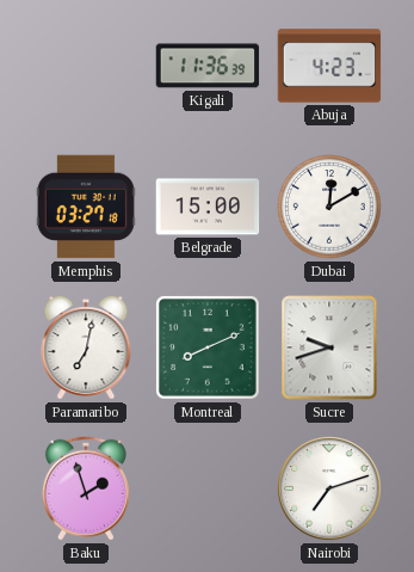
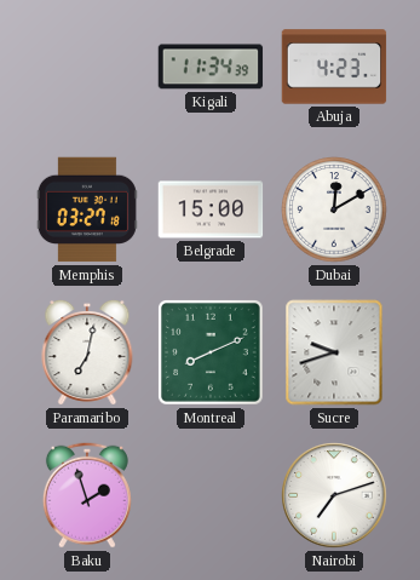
Kigali: 11:36 -> 11:34 (211, 67)
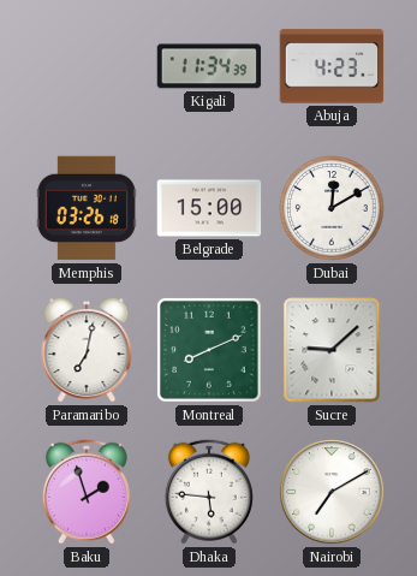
Memphis: 03:27 -> 03:26 (87, 208)
Sucre: 9:42 -> 9:08 (332, 350)
Dhaka: none -> 5:46 (209, 492)
Nairobi: 7:12 -> 7:10 (332, 492)
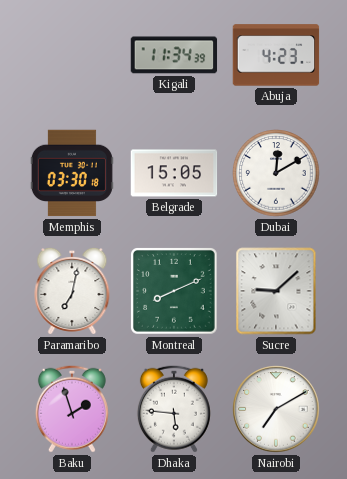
Memphis: 03:26 -> 03:30 (72, 173)
Belgrade: 15:00 -> 15:05 (174, 173)
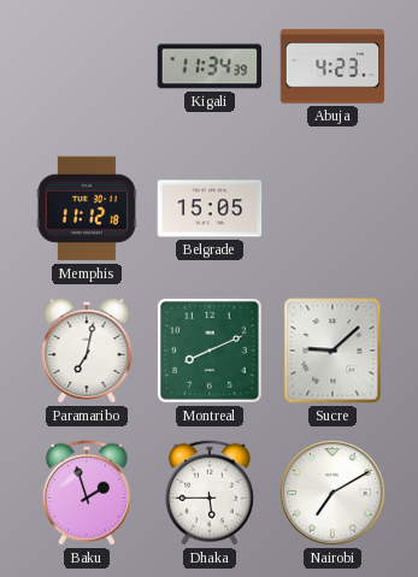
Memphis: 03:30 -> 11:12 (87, 208)
Dubai: 12:10 -> none (276, 173)
Dhaka: 5:46 -> 5:45 (210, 493)
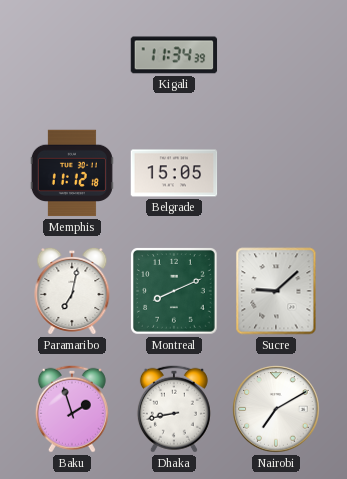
Abuja: 4:23 -> none (332, 66)
Dhaka: 5:45 -> 8:43 (174, 409)
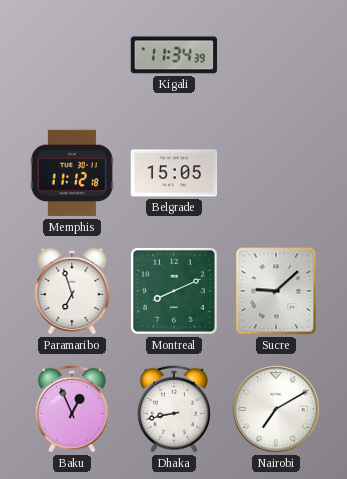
Paramaribo: 7:02 -> 6:57 (72, 291)
Baku: 1:57 -> 12:56 (72, 409)
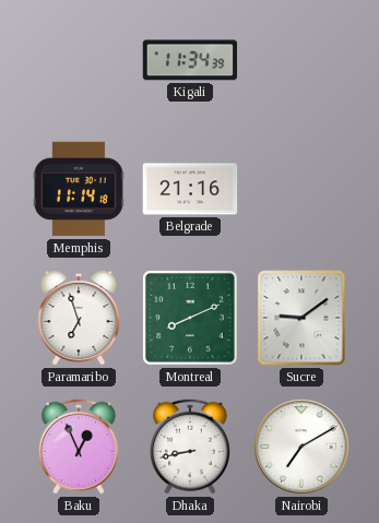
Memphis: 11:12 -> 11:14 (79, 189)
Belgrade: 15:05 -> 21:16 (190, 189)
Sucre: 9:08 -> 9:09 (301, 318)
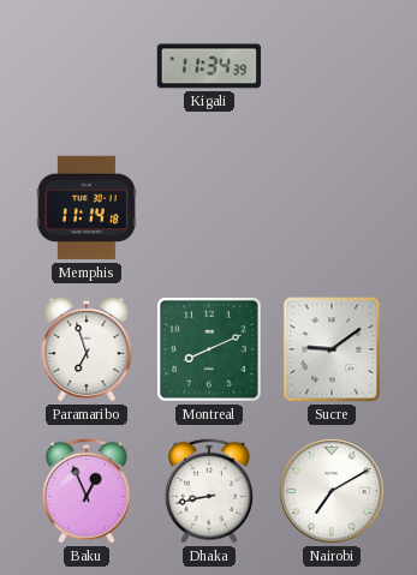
Belgrade: 21:16 -> none (190, 189)
